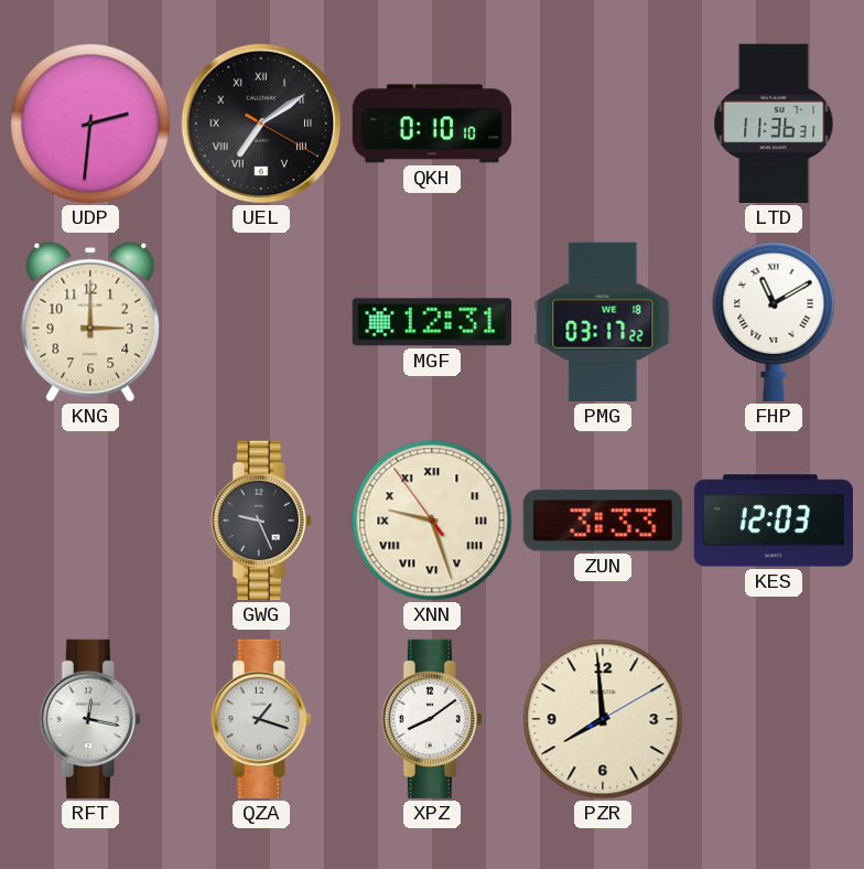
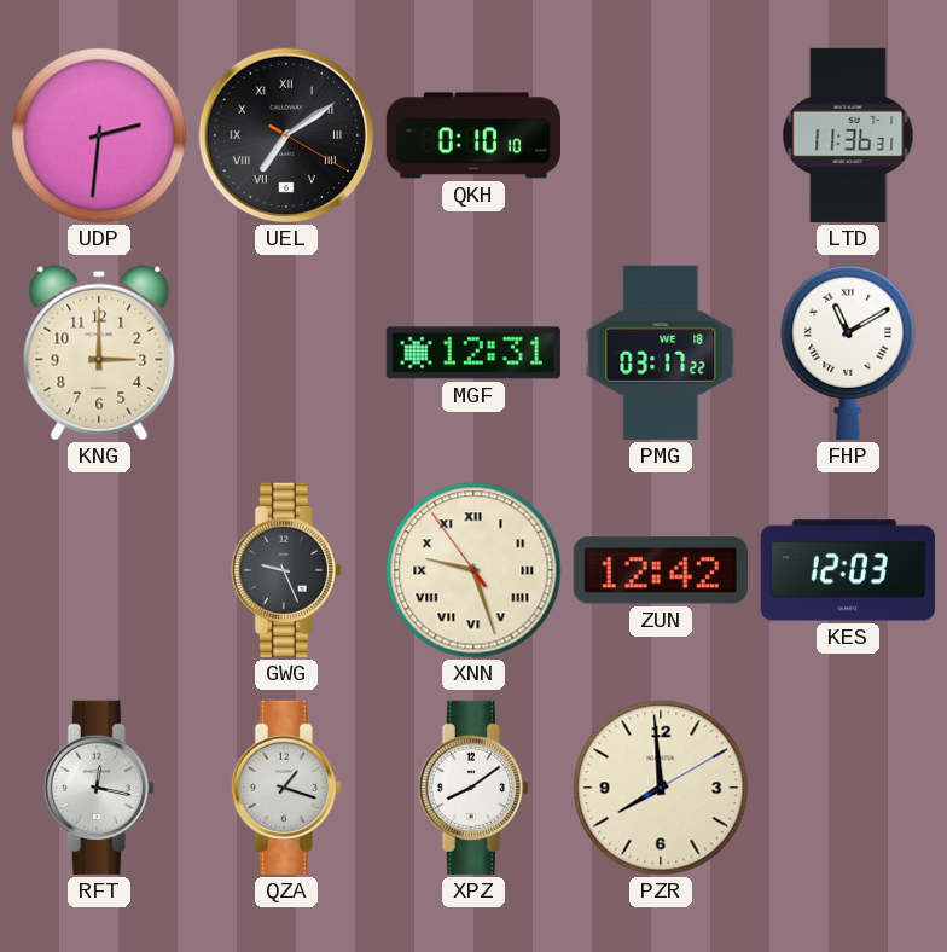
ZUN: 3:33 -> 12:42 (661, 570)
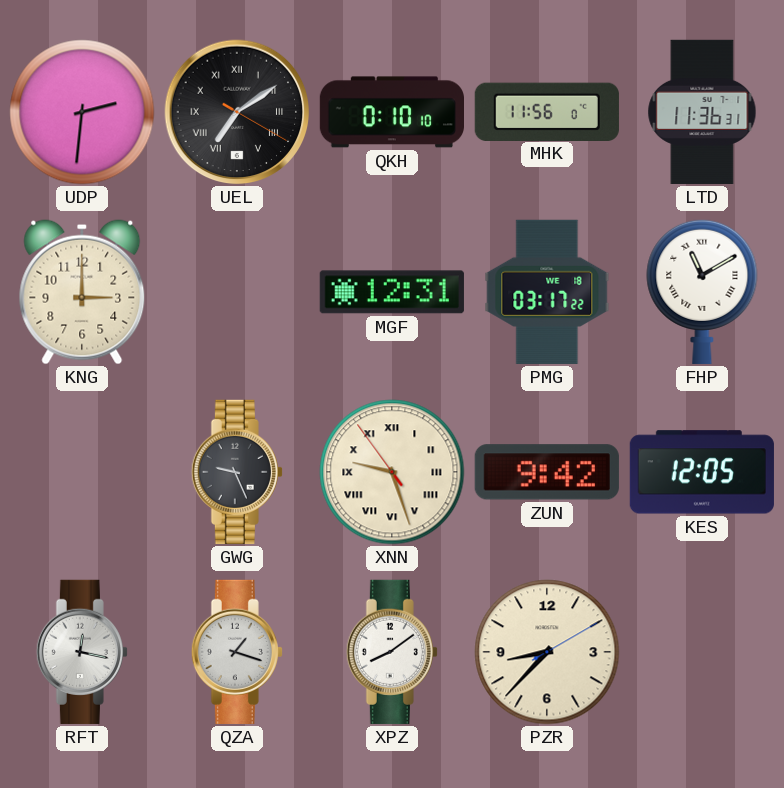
MHK: none -> 11:56 (547, 111)
ZUN: 12:42 -> 9:42 (547, 472)
KES: 12:03 -> 12:05 (702, 472)
PZR: 7:59 -> 8:37 (547, 652)
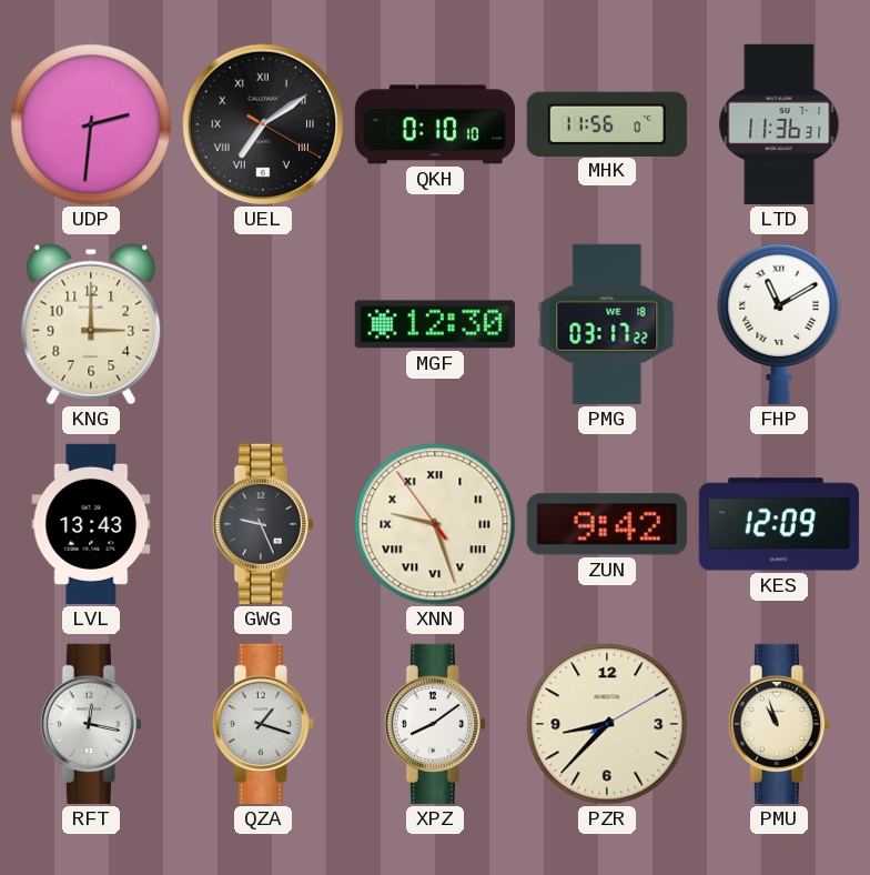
MGF: 12:31 -> 12:30 (435, 324)
LVL: none -> 13:43 (91, 524)
KES: 12:05 -> 12:09 (779, 524)
PMU: none -> 10:57 (779, 724)
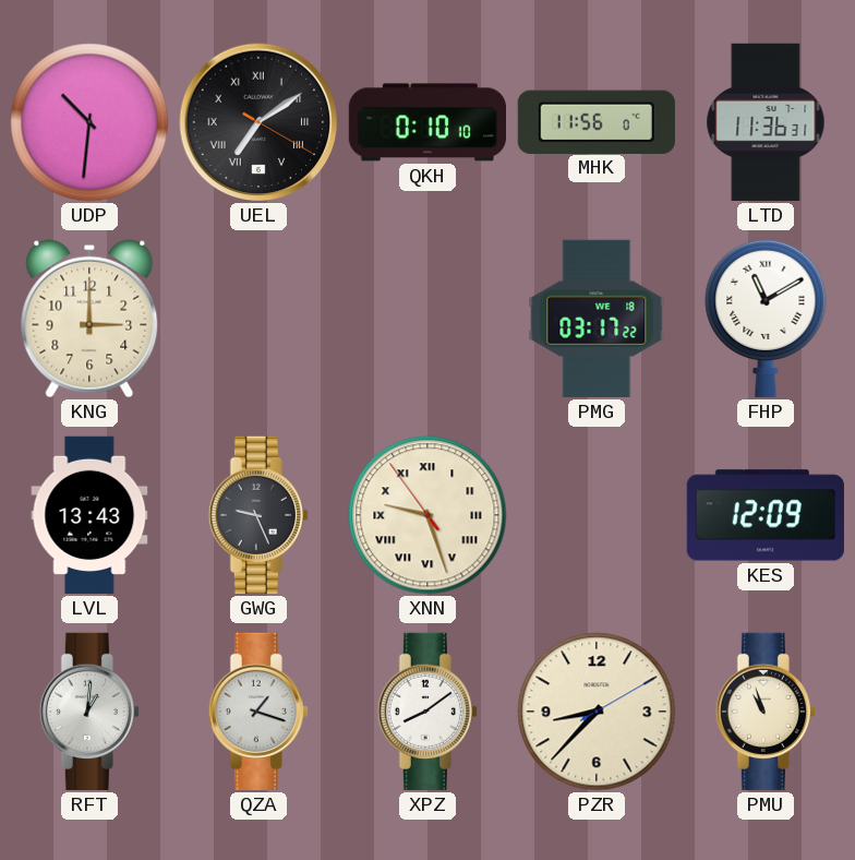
UDP: 2:31 -> 10:31 (89, 122)
MGF: 12:30 -> none (435, 324)
ZUN: 9:42 -> none (607, 524)
RFT: 12:17 -> 1:01 (89, 712)
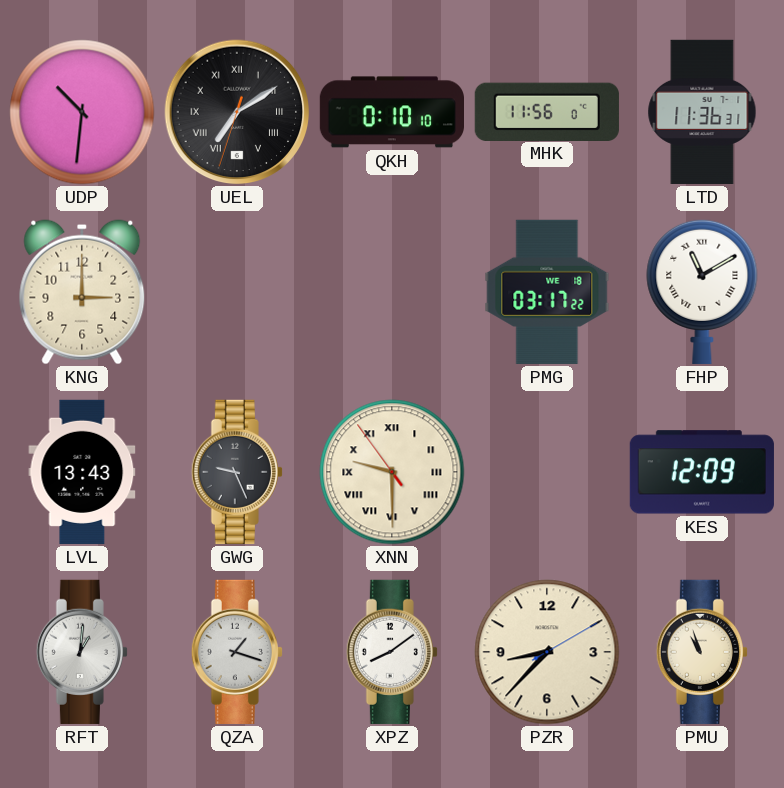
UEL: 7:09:20 -> 7:09:33 (237, 112)
XNN: 9:26 -> 9:29 (392, 472)
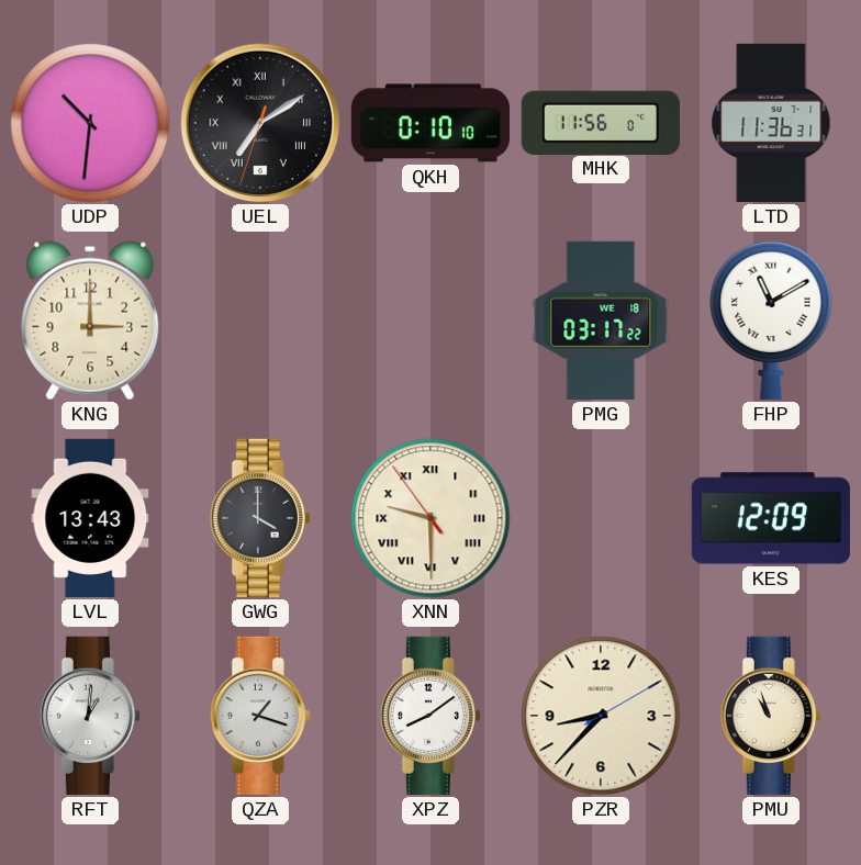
GWG: 9:26 -> 4:00 (260, 518)
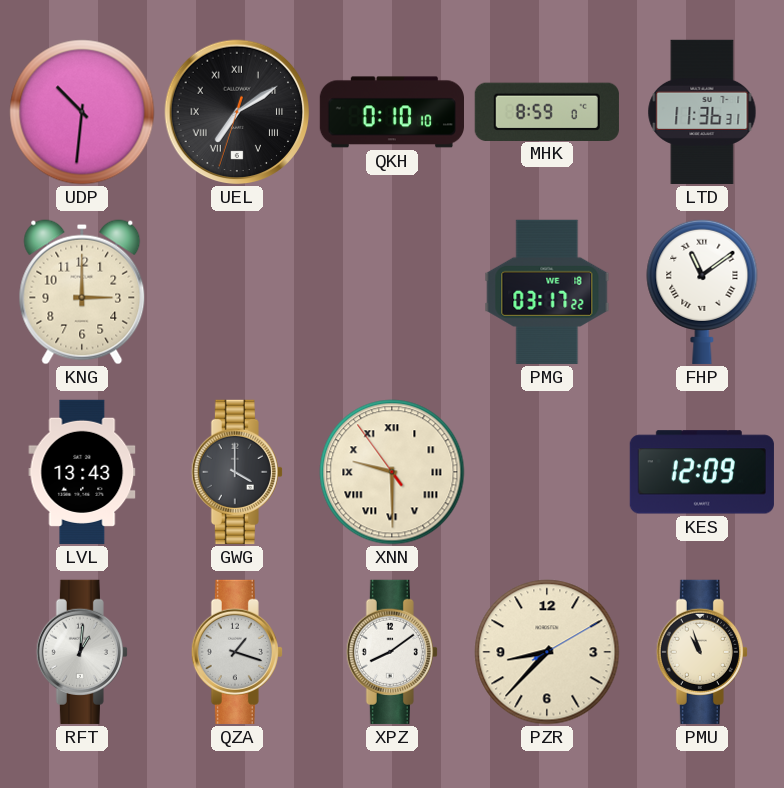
MHK: 11:56 -> 8:59 (547, 111)
FHP: 11:10 -> 11:09 (702, 291)
